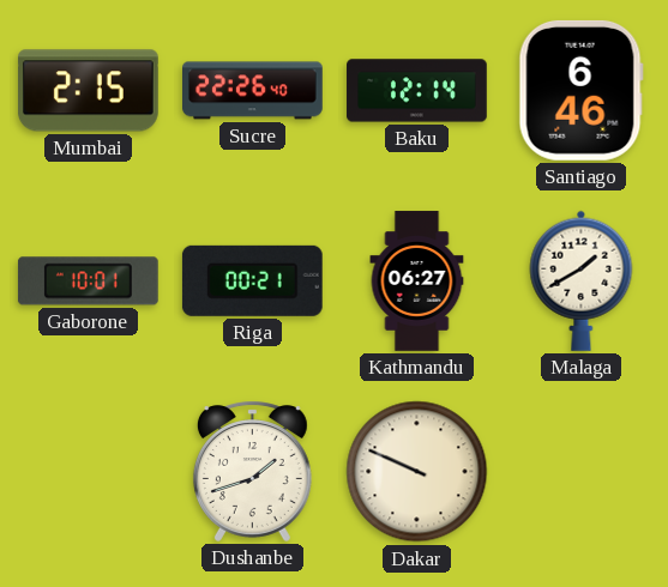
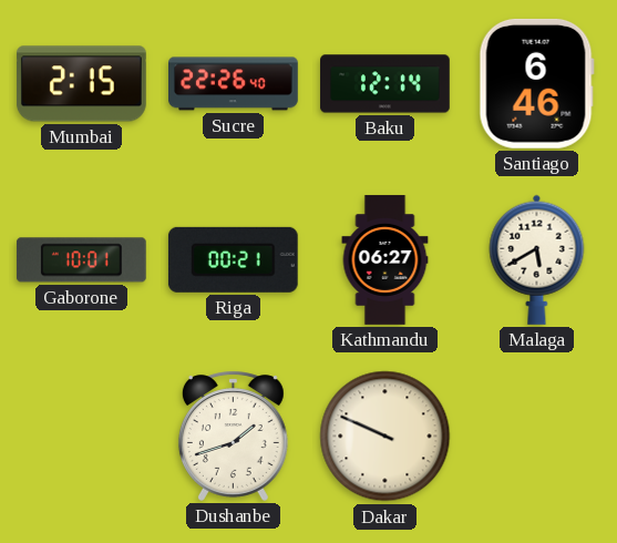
Malaga: 1:40 -> 5:40 (537, 259)
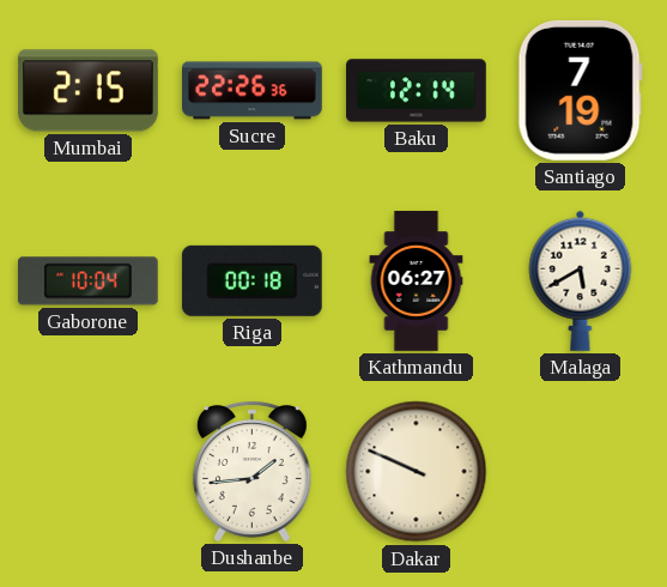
Sucre: 22:26:40 -> 22:26:36 (253, 91)
Santiago: 6:46 -> 7:19 (580, 90)
Gaborone: 10:01 -> 10:04 (87, 282)
Riga: 00:21 -> 00:18 (251, 280)
Dushanbe: 1:42 -> 1:44 (251, 471)
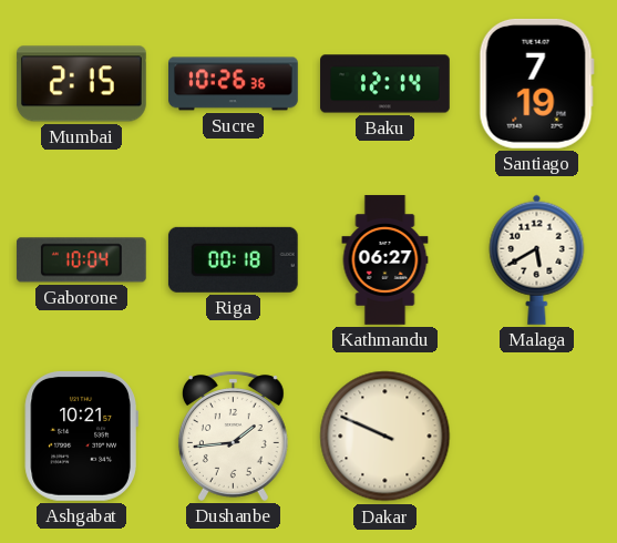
Sucre: 22:26 -> 10:26 (234, 84)
Ashgabat: none -> 10:21 (81, 436)
